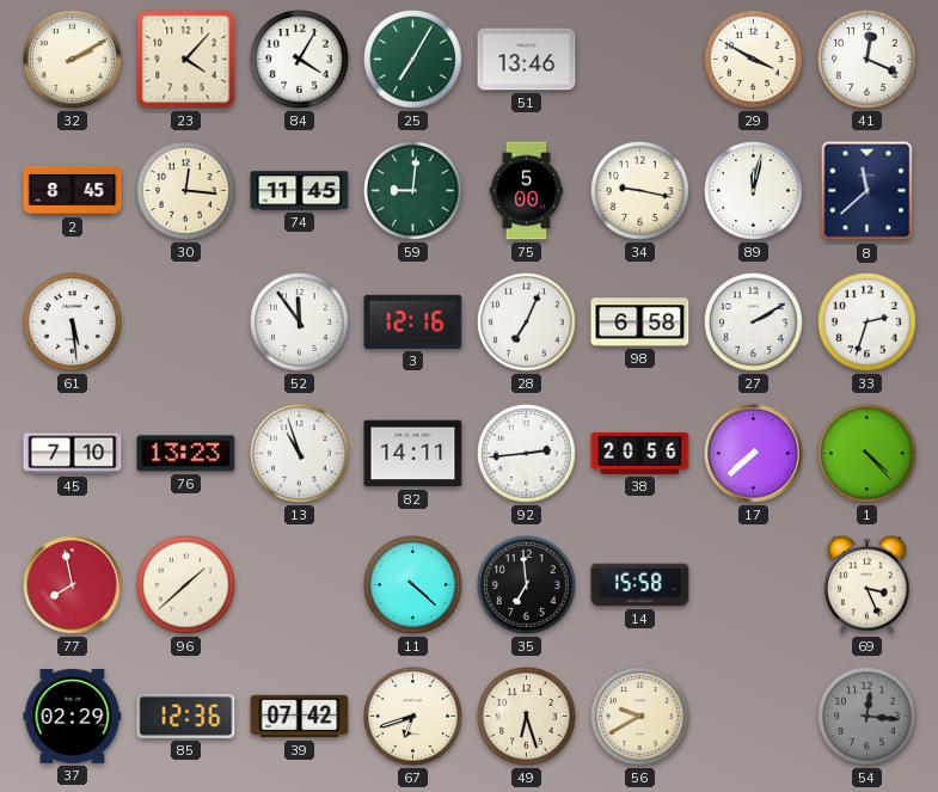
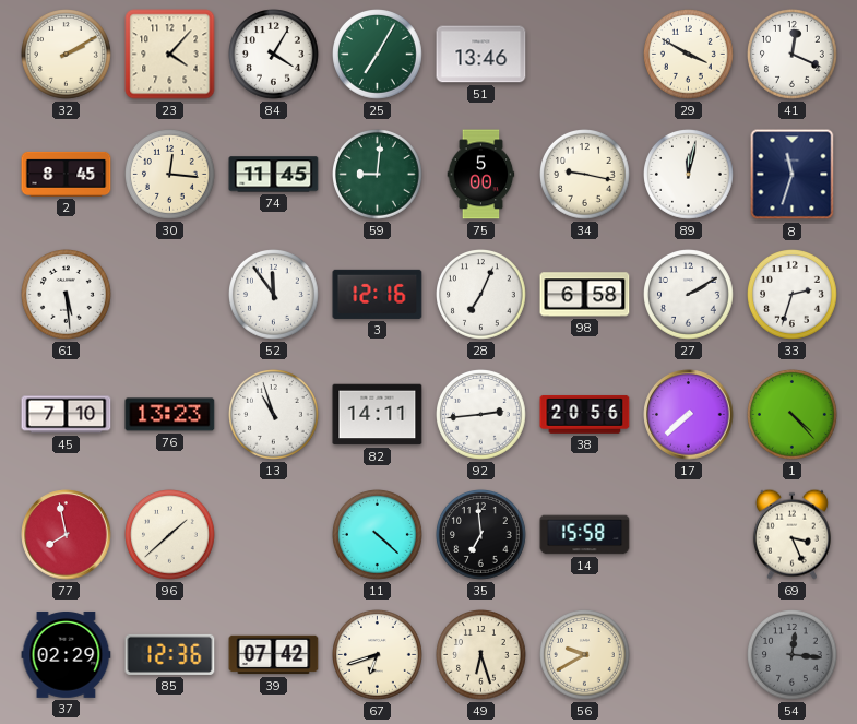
8: 11:38 -> 11:33 (793, 175)
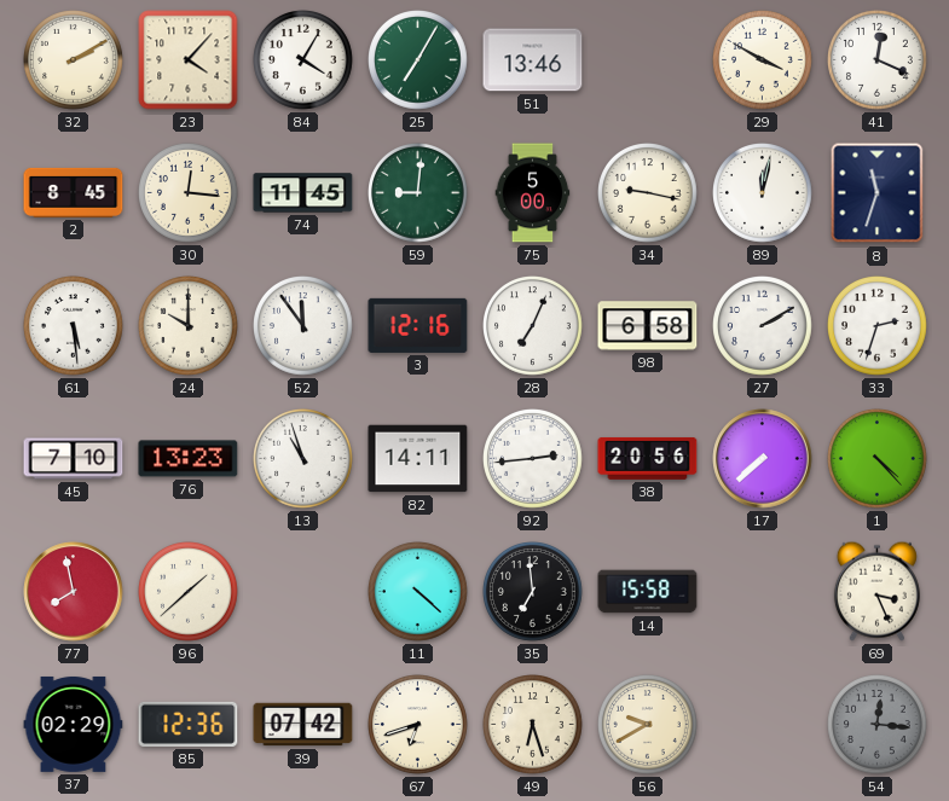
24: none -> 10:00 (189, 326)
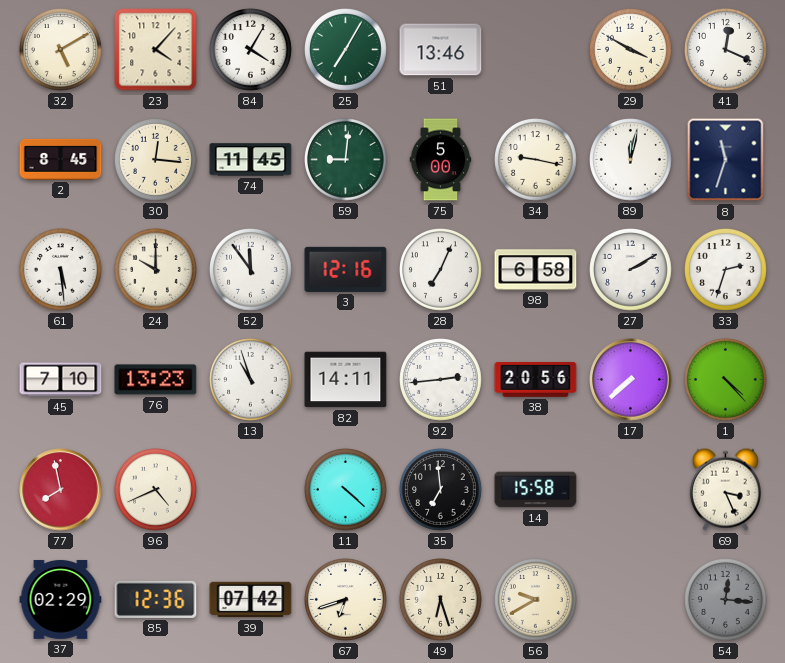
32: 2:10 -> 5:10 (61, 50)
96: 1:38 -> 4:41 (156, 490)
